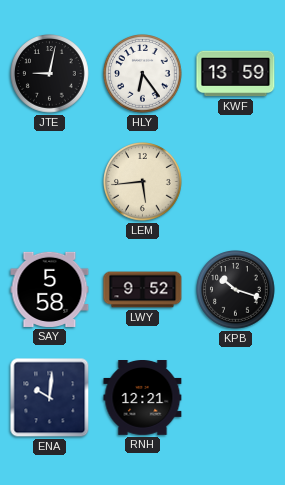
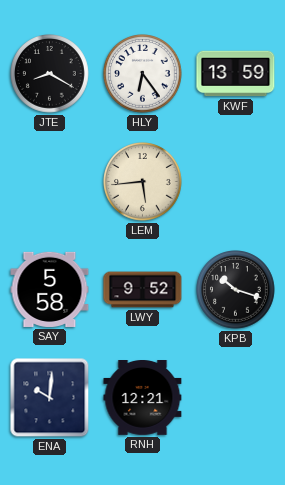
JTE: 9:02 -> 8:20 (50, 74)
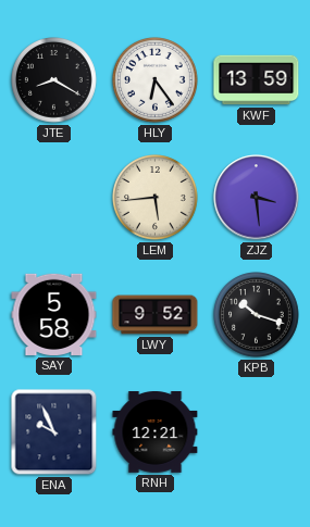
ZJZ: none -> 3:29 (257, 198)
ENA: 10:01 -> 9:56 (54, 432)
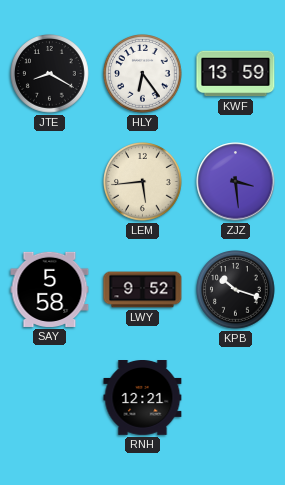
ENA: 9:56 -> none (54, 432)
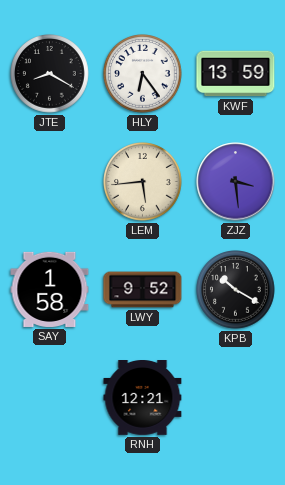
SAY: 5:58 -> 1:58 (50, 289)
KPB: 10:18 -> 10:20 (236, 290)
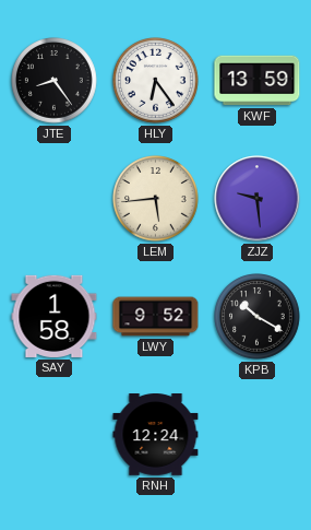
JTE: 8:20 -> 8:24 (55, 81)
ZJZ: 3:29 -> 9:29 (258, 199)
RNH: 12:21 -> 12:24 (156, 435)
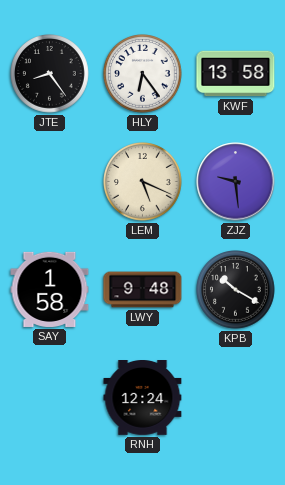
KWF: 13:59 -> 13:58 (236, 74)
LEM: 5:44 -> 5:19 (143, 182)
LWY: 9:52 -> 9:48 (143, 290)
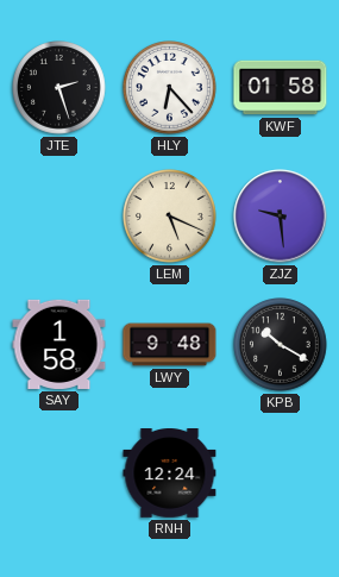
JTE: 8:24 -> 2:27 (59, 88)
HLY: 6:24 -> 6:23 (170, 88)
KWF: 13:58 -> 01:58 (281, 88)
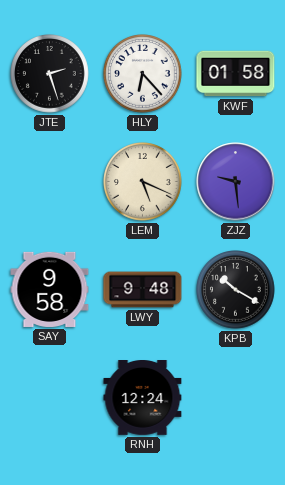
SAY: 1:58 -> 9:58 (50, 289)
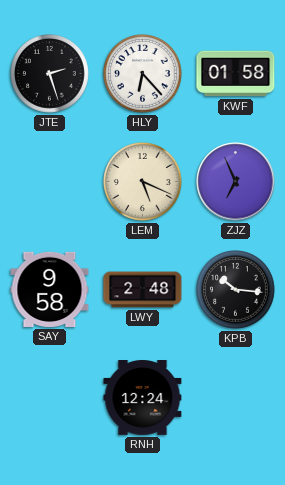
ZJZ: 9:29 -> 6:56 (236, 182)
LWY: 9:48 -> 2:48 (143, 290)
KPB: 10:20 -> 10:16 (236, 290)
